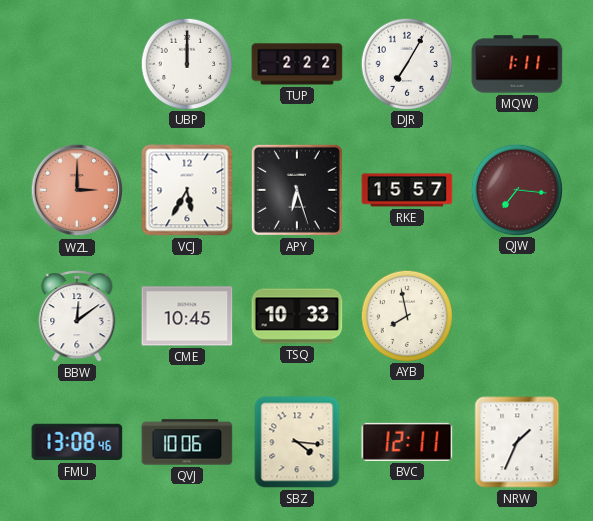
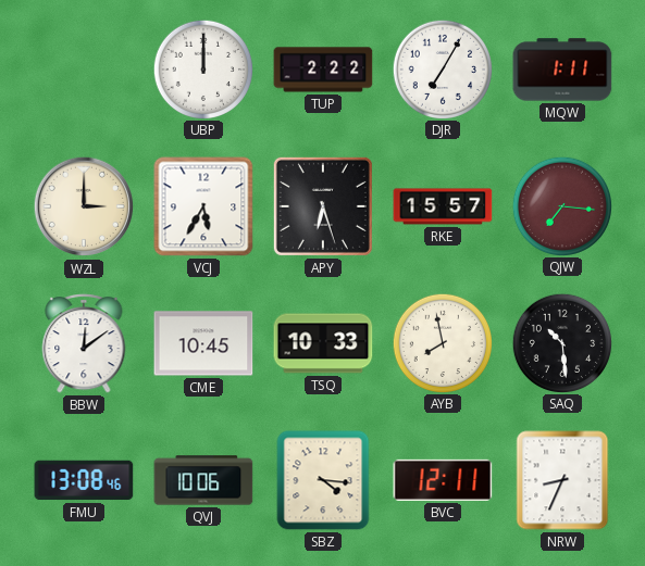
WZL dial: salmon -> cream (84, 206)
SAQ: none -> 10:29 (561, 342)
NRW: 1:34 -> 8:34 (562, 480)
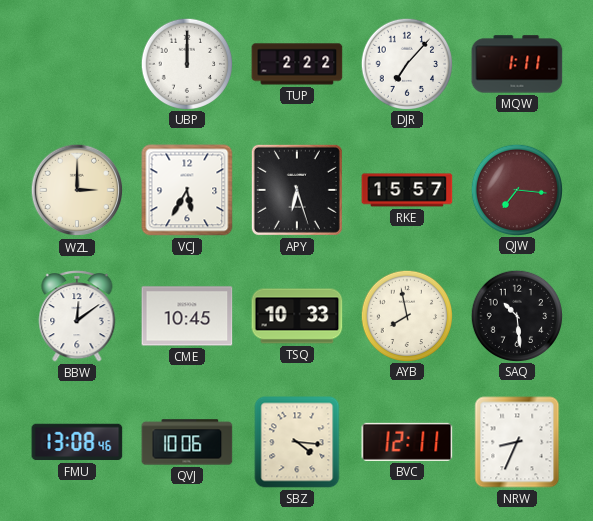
DJR: 7:05 -> 7:07 (406, 63)
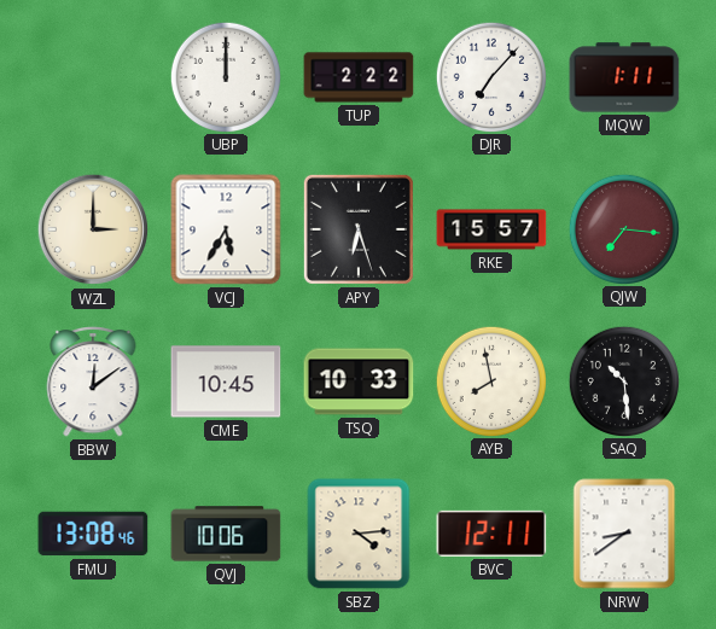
SBZ: 4:16 -> 4:14 (359, 534)
NRW: 8:34 -> 8:39 (624, 534)
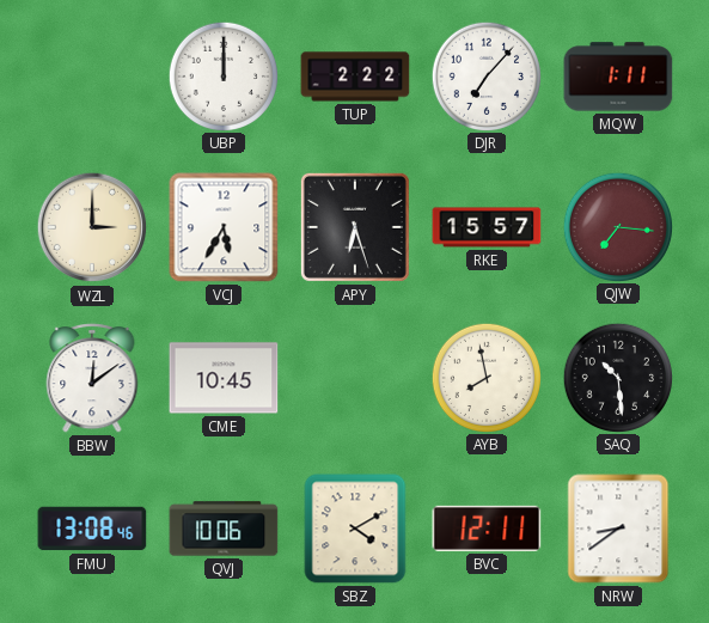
TSQ: 10:33 -> none (359, 382)
SBZ: 4:14 -> 4:10 (355, 529)
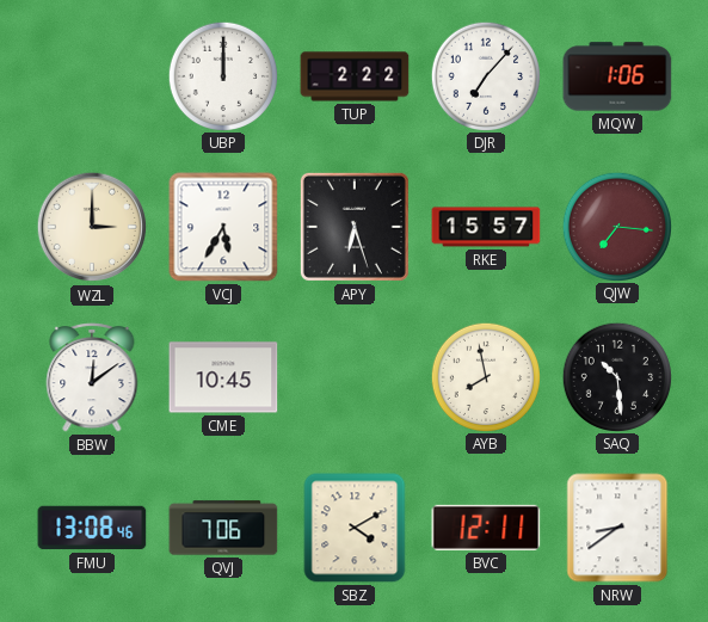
MQW: 1:11 -> 1:06 (617, 76)
QVJ: 10:06 -> 7:06 (223, 528)
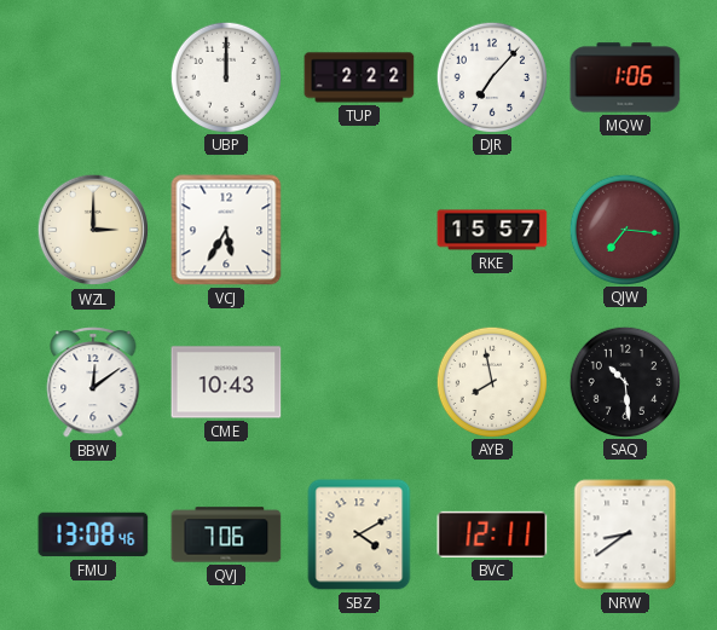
APY: 6:27 -> none (355, 227)
CME: 10:45 -> 10:43 (226, 382)
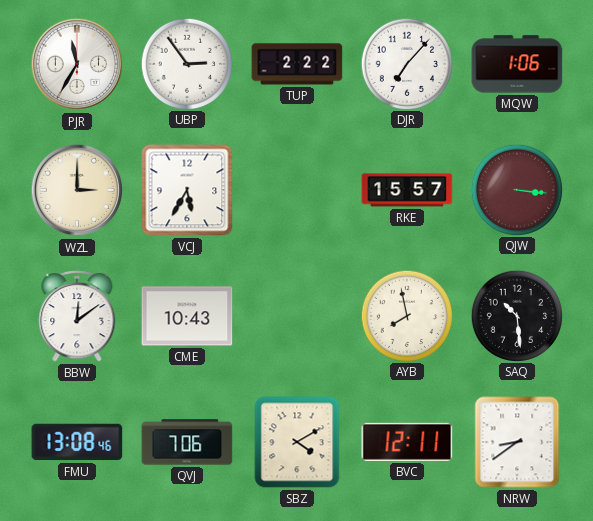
PJR: none -> 11:35 (77, 64)
UBP: 12:00 -> 2:54 (186, 63)
QJW: 7:16 -> 3:16 (516, 189)
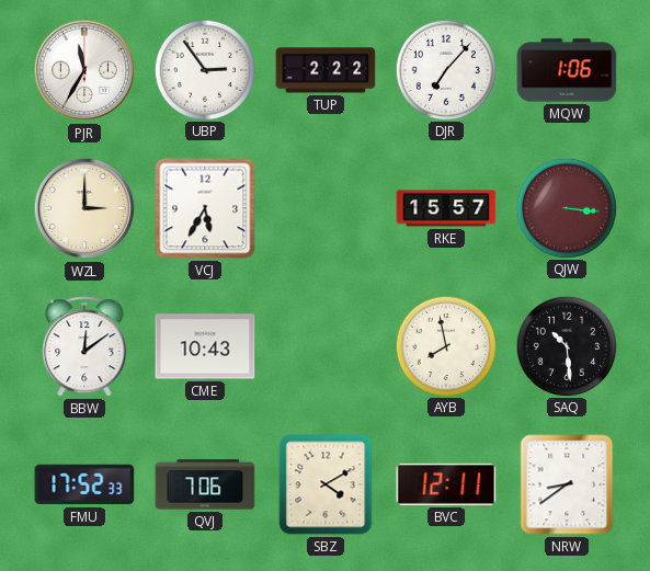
FMU: 13:08 -> 17:52 (84, 484)
